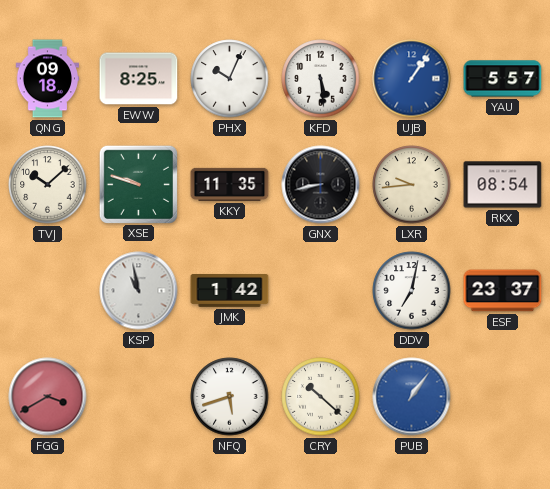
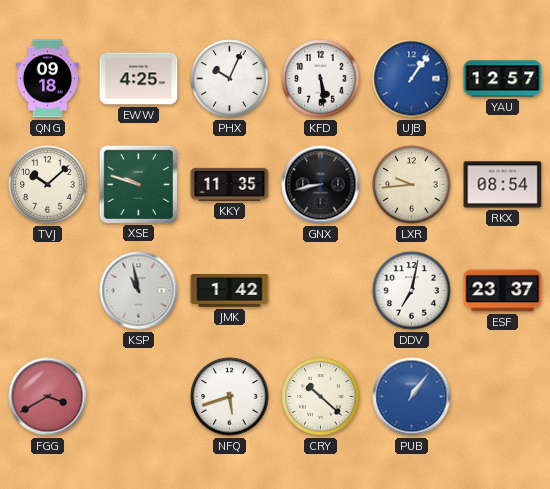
EWW: 8:25 -> 4:25 (139, 79)
YAU: 5:57 -> 12:57 (503, 79)
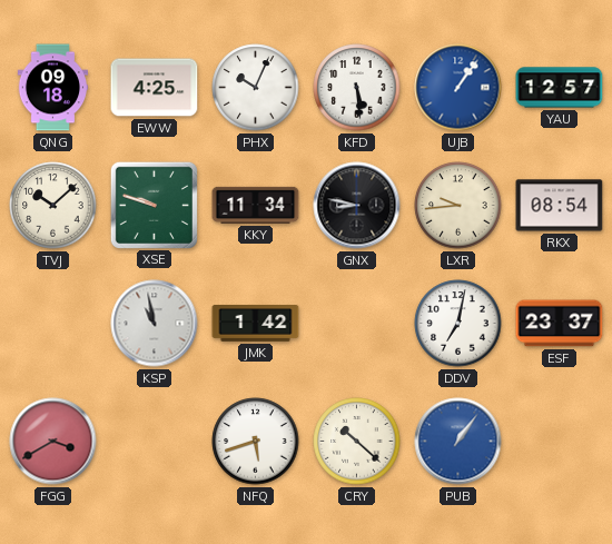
KKY: 11:35 -> 11:34 (256, 205)
GNX: 8:43 -> 8:47 (357, 206)
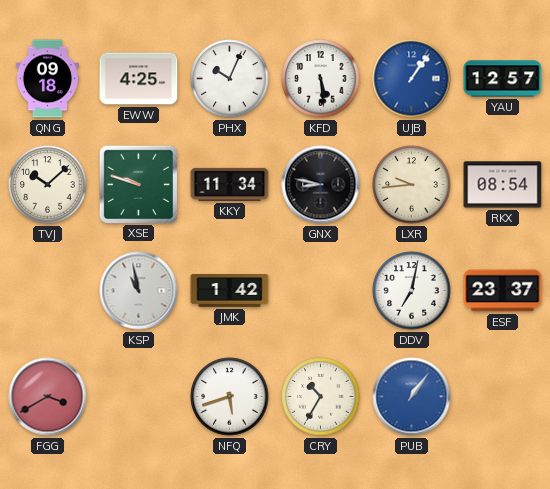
CRY: 10:22 -> 10:35 (321, 397)
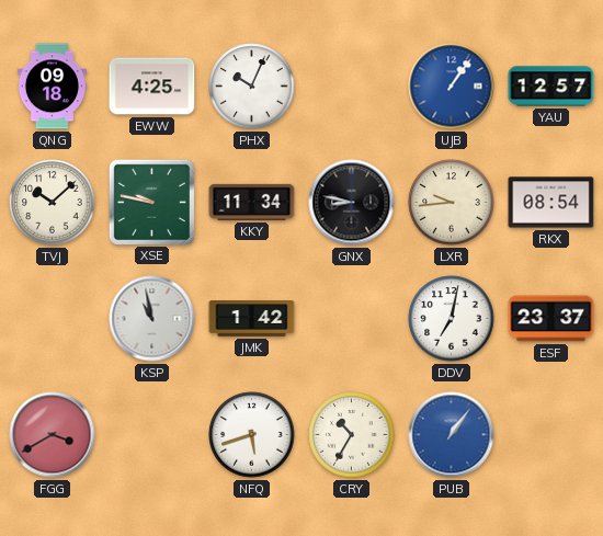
KFD: 5:29 -> none (321, 79)
XSE: 9:48 -> 9:47 (151, 202)
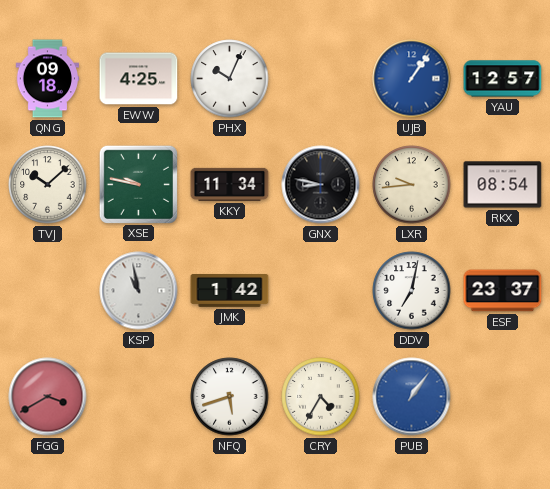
CRY: 10:35 -> 4:35 (321, 397)
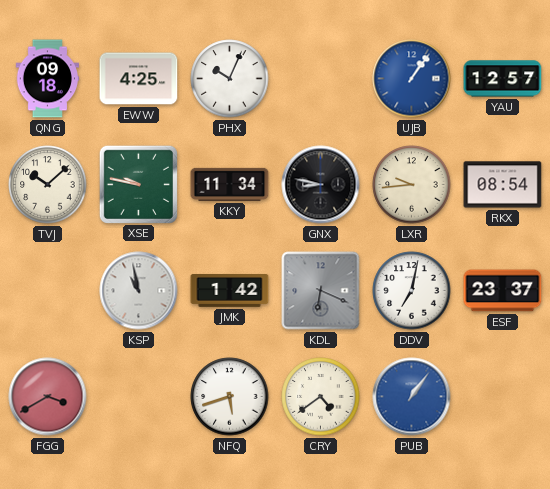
KDL: none -> 6:19 (321, 291)
CRY: 4:35 -> 4:39 (321, 397)
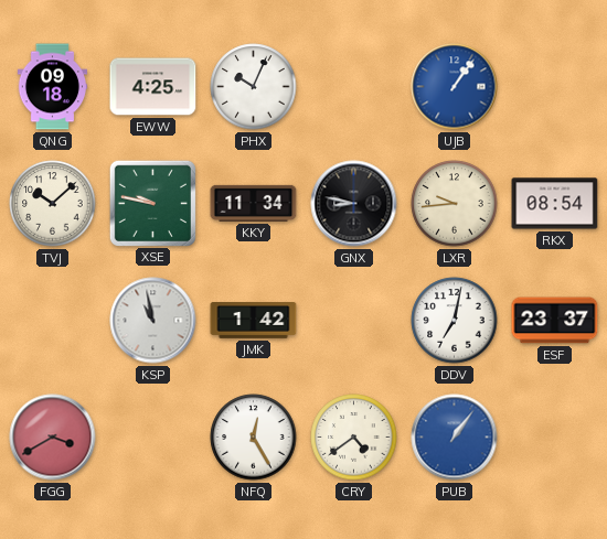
YAU: 12:57 -> none (503, 79)
KDL: 6:19 -> none (321, 291)
NFQ: 5:42 -> 12:25 (254, 438)
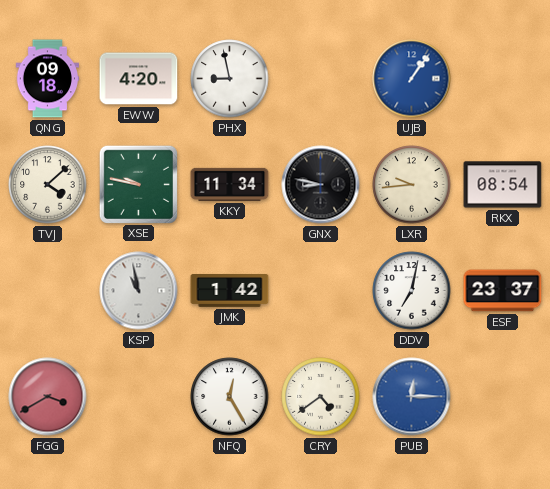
EWW: 4:25 -> 4:20 (139, 79)
PHX: 10:04 -> 8:58 (230, 79)
TVJ: 10:08 -> 4:08 (48, 185)
PUB: 1:06 -> 12:15 (412, 397)
